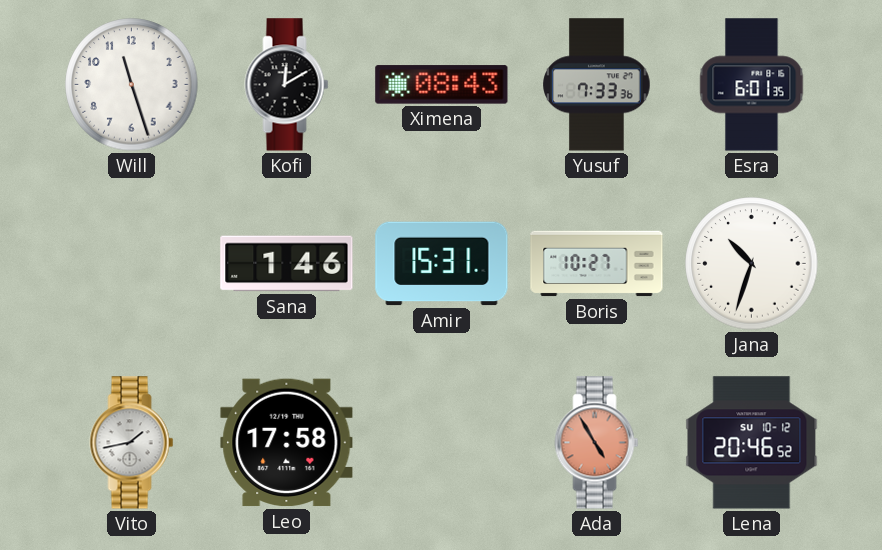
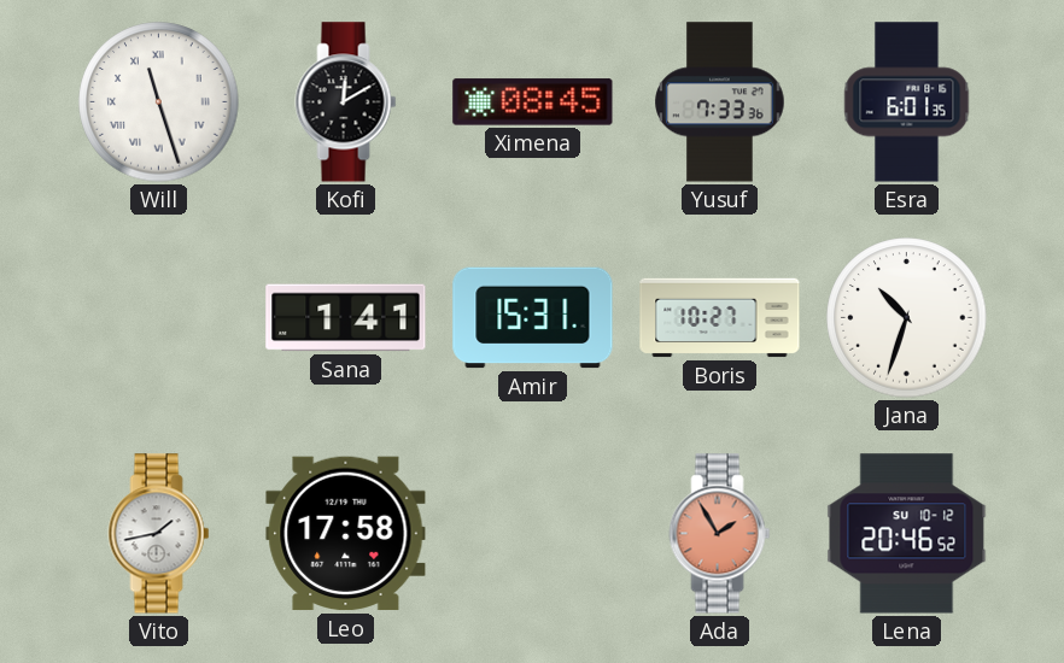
Will numerals: Arabic -> Roman (159, 102)
Ximena: 08:43 -> 08:45 (533, 102)
Sana: 1:46 -> 1:41 (346, 318)
Ada: 4:55 -> 1:55 (720, 534)
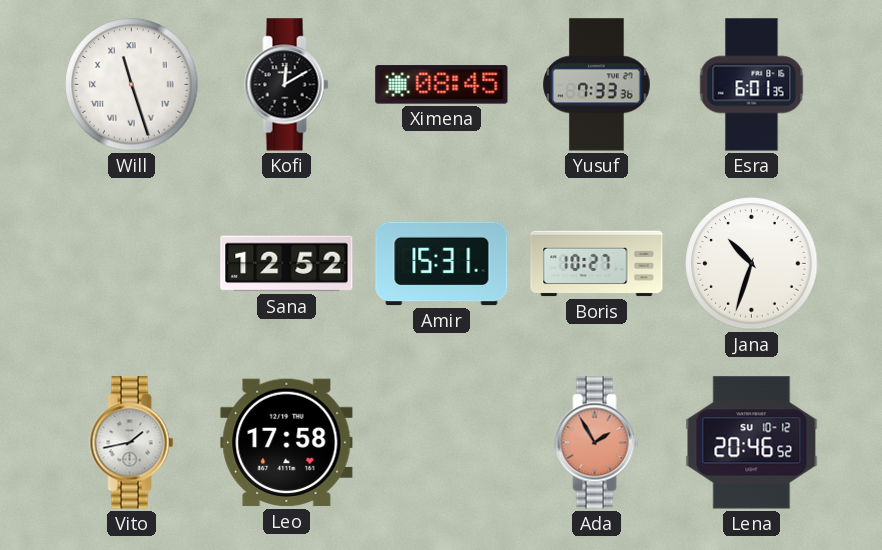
Sana: 1:41 -> 12:52 (287, 264)
